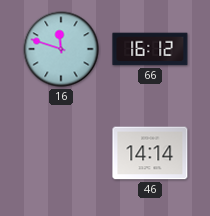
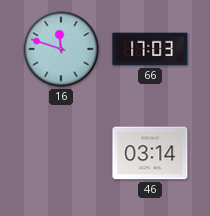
66: 16:12 -> 17:03 (150, 49)
46: 14:14 -> 03:14 (150, 153)
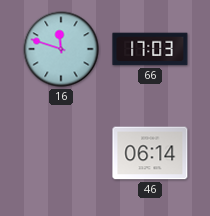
46: 03:14 -> 06:14 (150, 153)
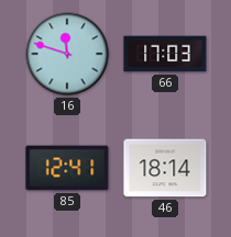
85: none -> 12:41 (67, 168)
46: 06:14 -> 18:14 (165, 168)
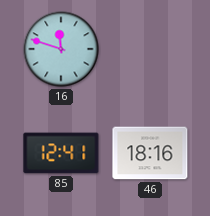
66: 17:03 -> none (165, 54)
46: 18:14 -> 18:16 (150, 153)
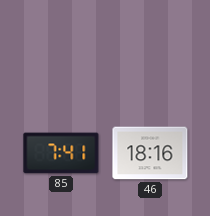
16: 11:48 -> none (61, 49)
85: 12:41 -> 7:41 (61, 153)
